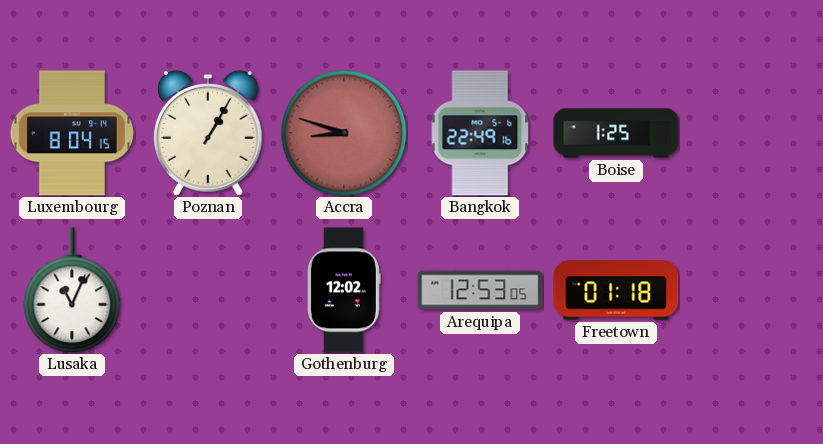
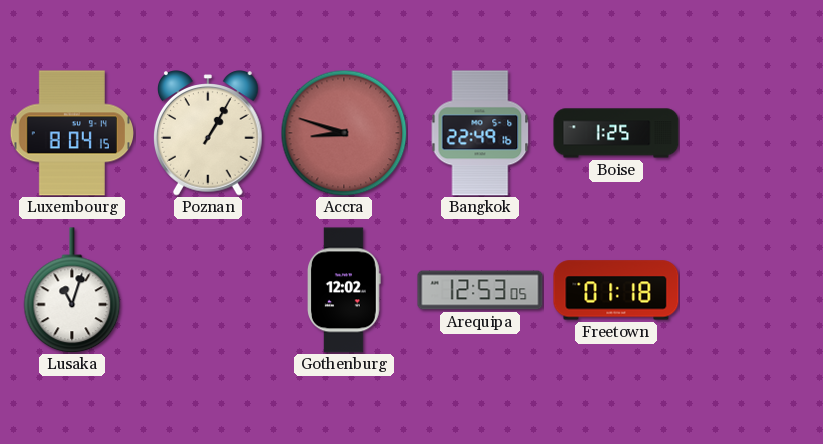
Lusaka: 11:04 -> 11:03 (72, 290)
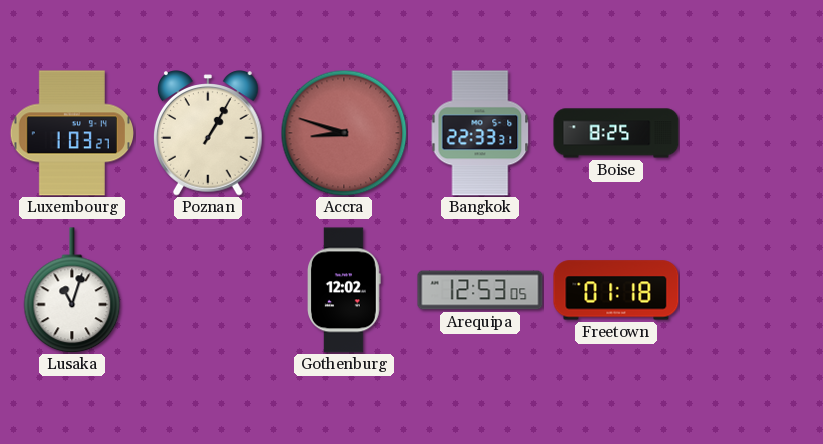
Luxembourg: 8:04 -> 1:03 (71, 133)
Bangkok: 22:49 -> 22:33 (480, 133)
Boise: 1:25 -> 8:25 (616, 133)
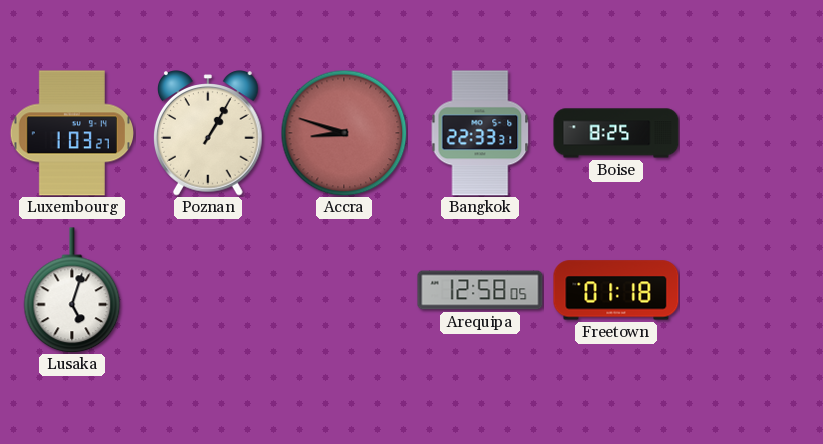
Lusaka: 11:03 -> 5:03 (72, 290)
Gothenburg: 12:02 -> none (345, 290)
Arequipa: 12:53 -> 12:58 (480, 290)
